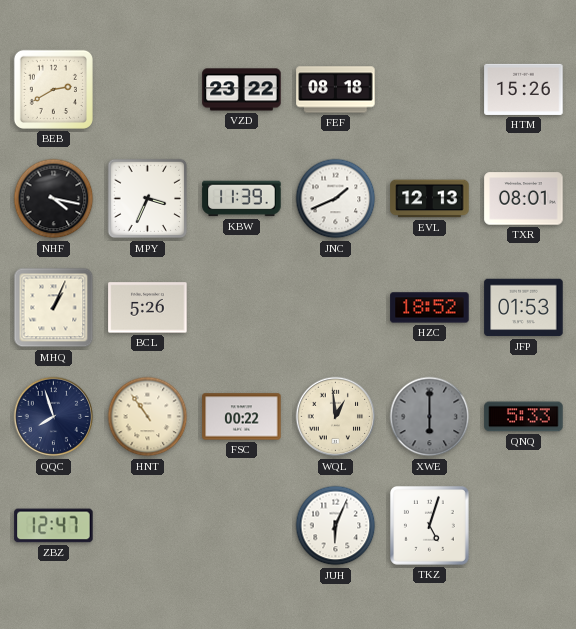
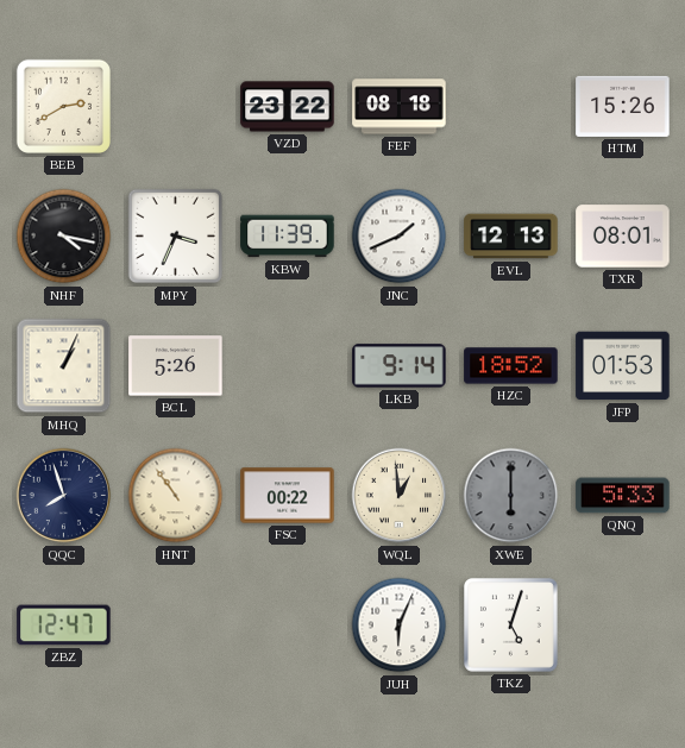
LKB: none -> 9:14 (400, 366)
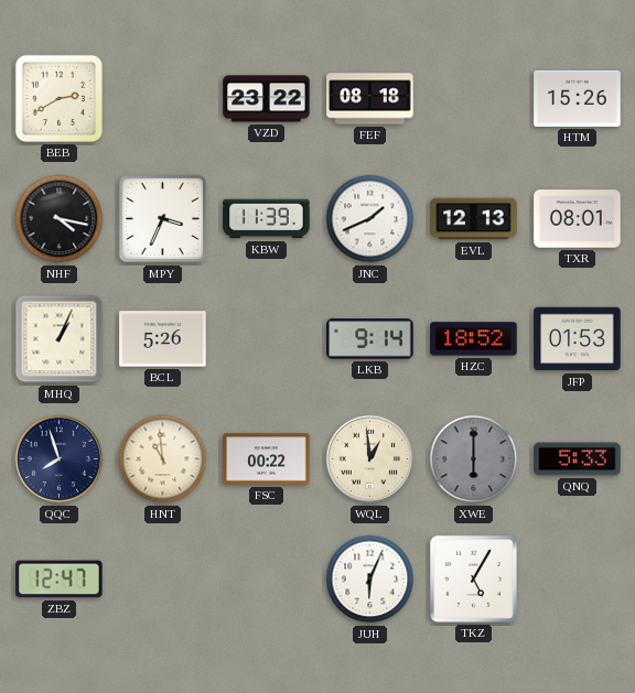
HNT: 10:54 -> 10:59 (163, 459)
TKZ: 5:03 -> 5:05 (473, 578)
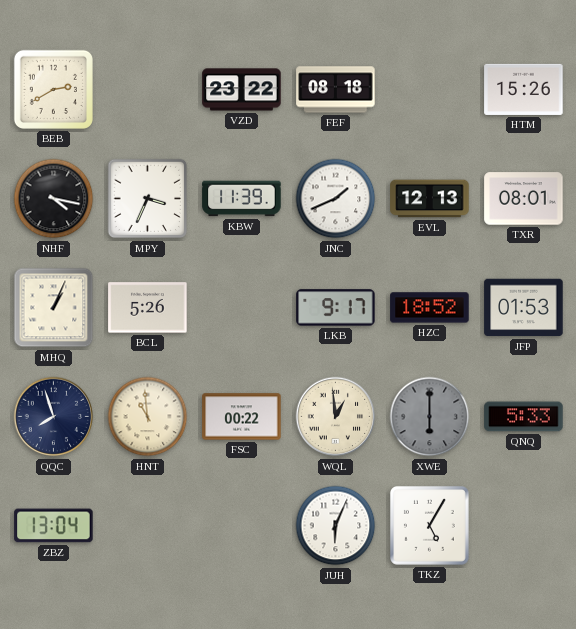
LKB: 9:14 -> 9:17 (336, 308)
ZBZ: 12:47 -> 13:04 (54, 526)
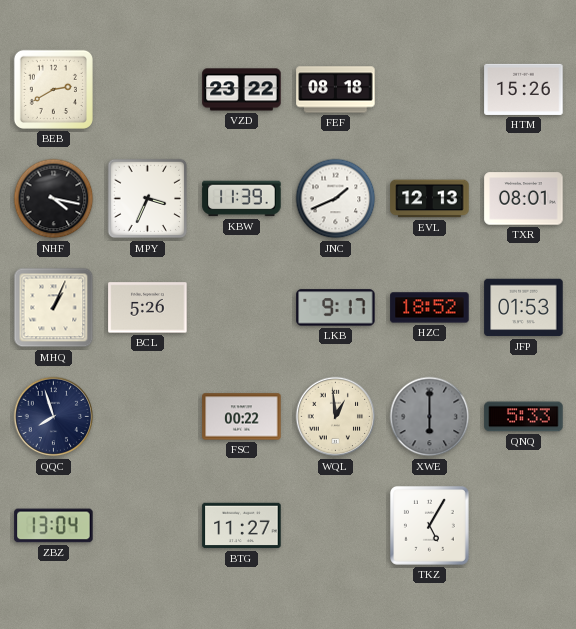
HNT: 10:59 -> none (148, 417)
BTG: none -> 11:27 (242, 526)
JUH: 6:04 -> none (336, 526)
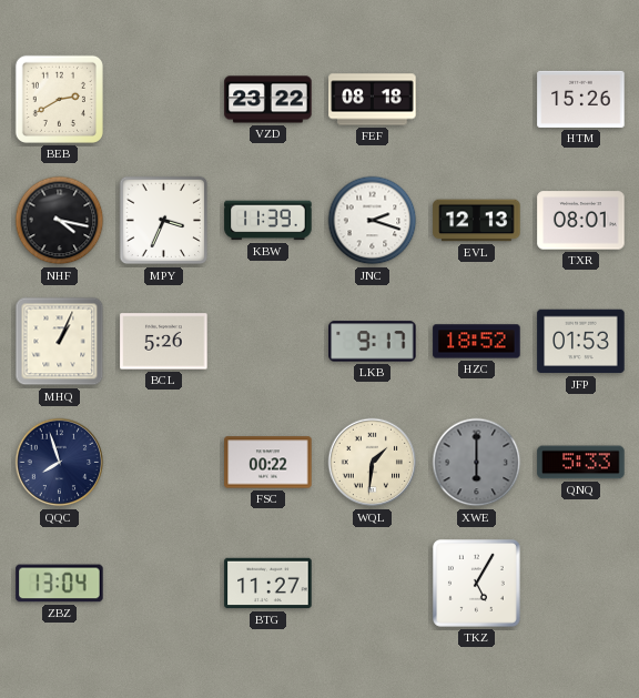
JNC: 1:41 -> 2:18 (373, 221)
WQL: 12:59 -> 1:31 (373, 463)
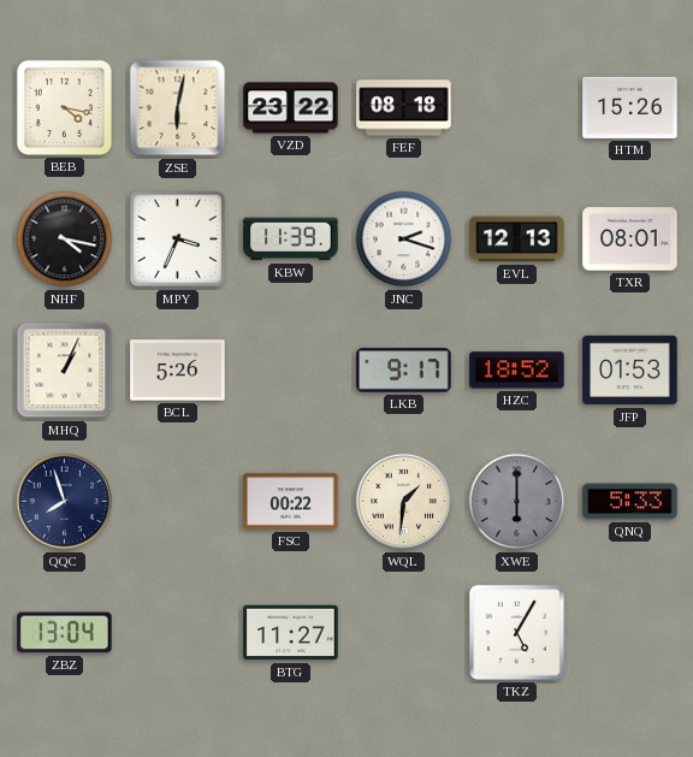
BEB: 2:40 -> 4:17 (64, 107)
ZSE: none -> 6:02 (178, 108)
